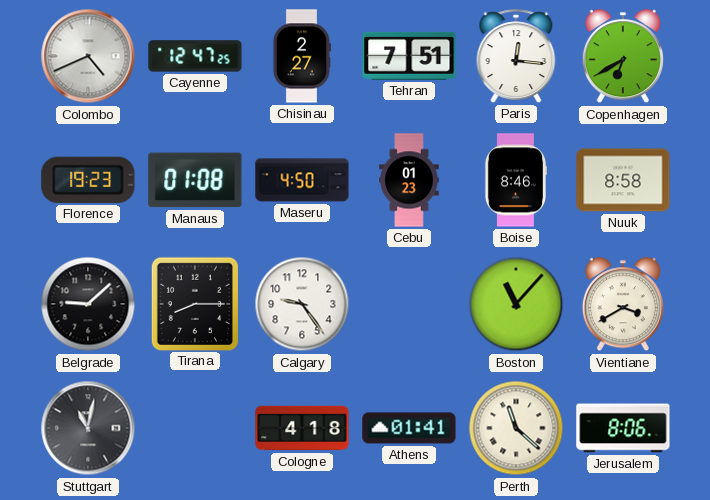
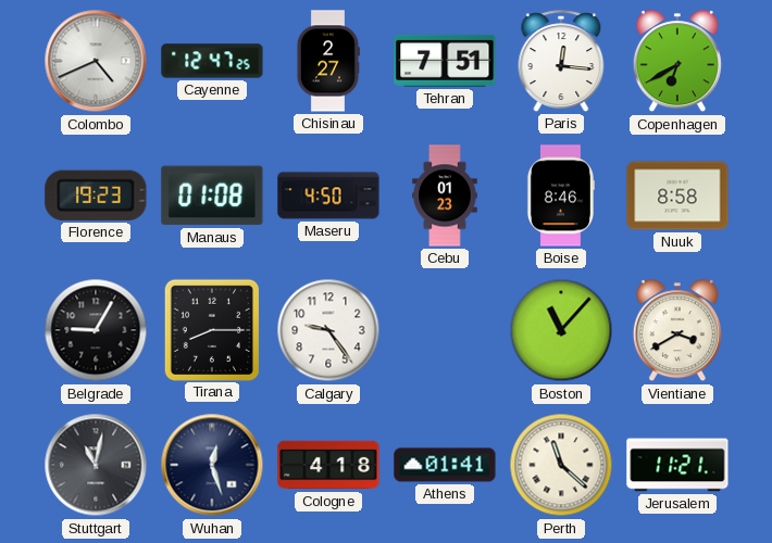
Belgrade: 9:08 -> 9:05 (96, 330)
Wuhan: none -> 12:27 (212, 465)
Jerusalem: 8:06 -> 11:21 (677, 465)
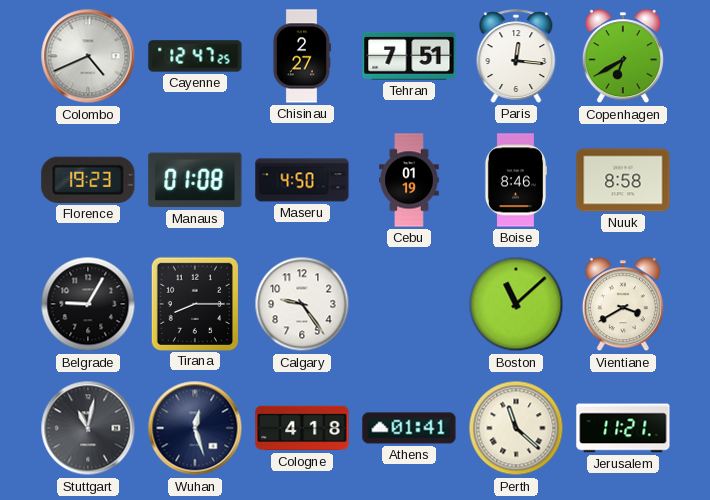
Cebu: 01:23 -> 01:19 (409, 180)
Boston: 11:07 -> 11:08 (516, 304)
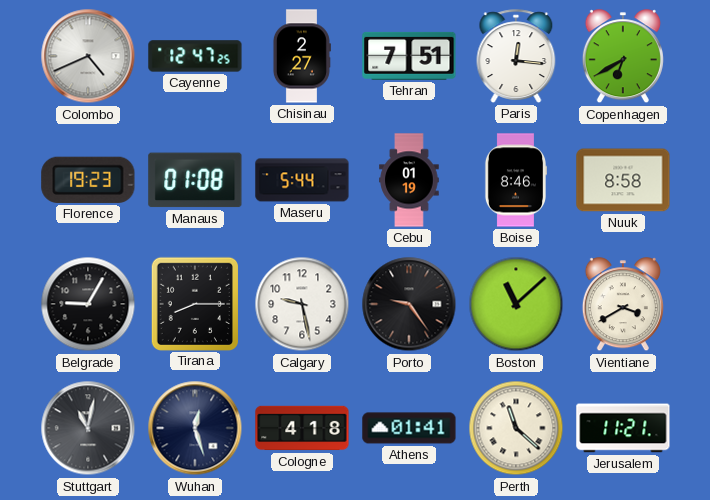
Maseru: 4:50 -> 5:44 (302, 180)
Calgary: 9:24 -> 9:28 (302, 304)
Porto: none -> 9:24 (409, 304)
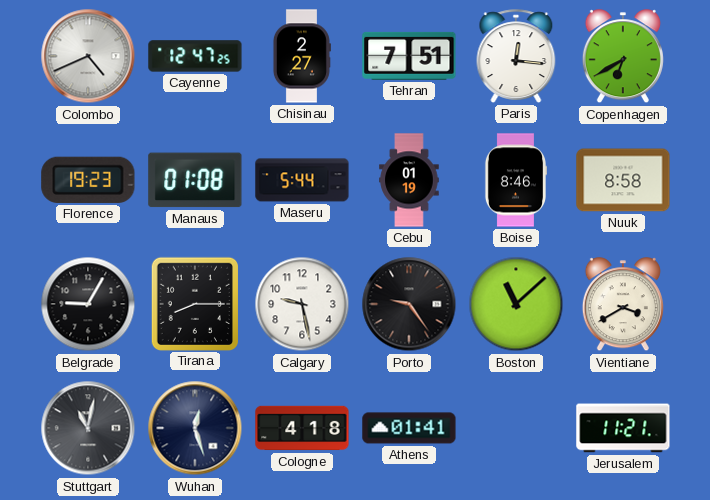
Perth: 11:22 -> none (516, 428)
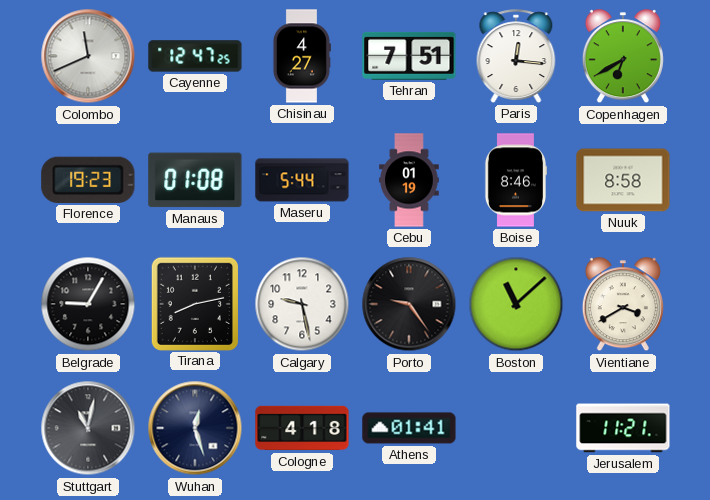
Colombo: 4:41 -> 11:41 (88, 56)
Chisinau: 2:27 -> 4:27 (301, 56)
Tirana: 8:15 -> 8:13 (195, 303)
